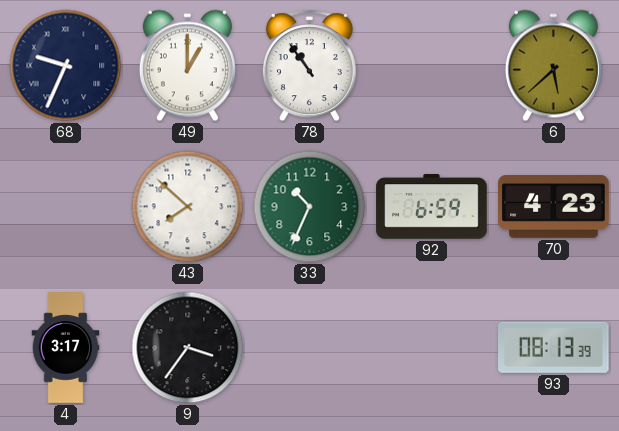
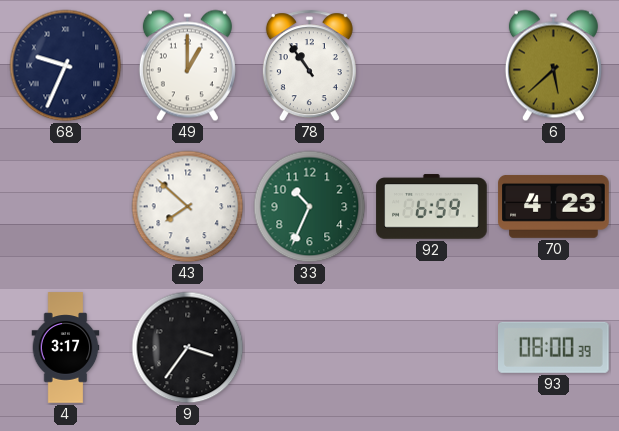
93: 08:13 -> 08:00 (554, 347)
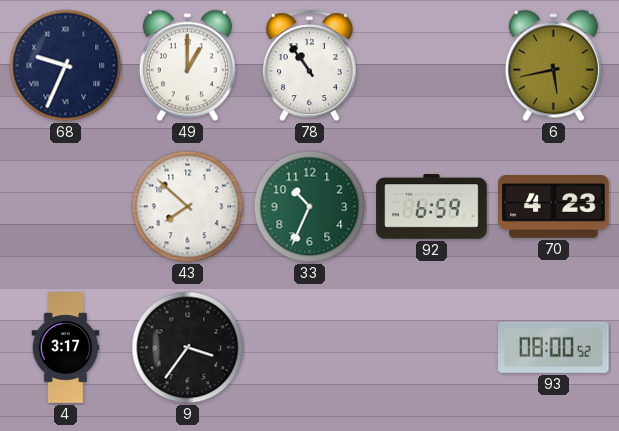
6: 5:38 -> 5:43 (553, 66)
93: 08:00:39 -> 08:00:52 (554, 347)
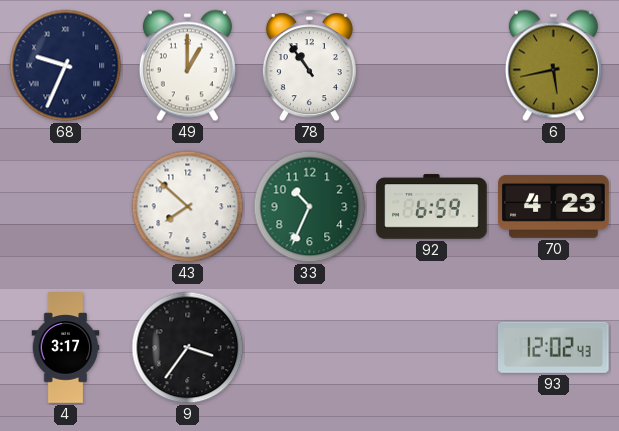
93: 08:00 -> 12:02 (554, 347)
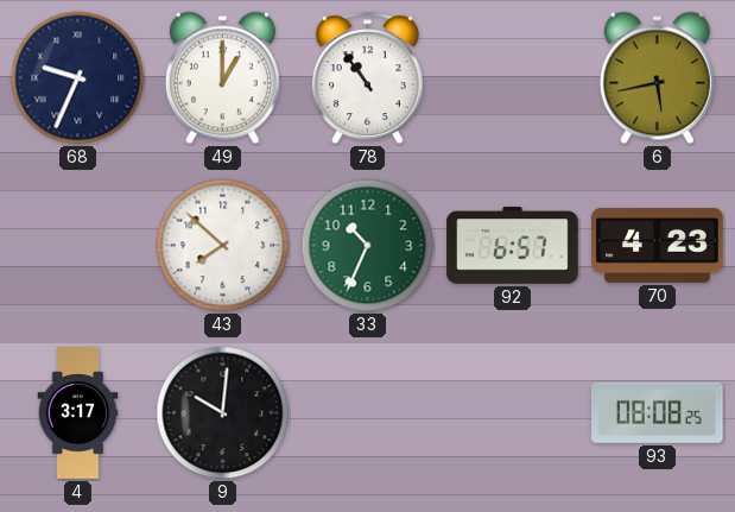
92: 6:59 -> 6:57 (513, 246)
9: 3:36 -> 10:01 (223, 413)
93: 12:02 -> 08:08 (658, 412)
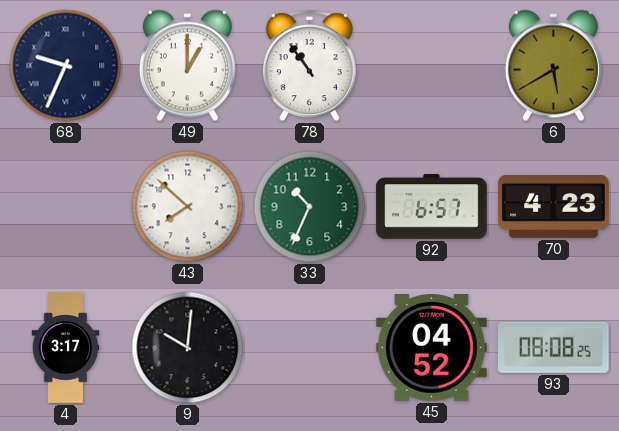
6: 5:43 -> 5:40 (553, 66)
45: none -> 04:52 (432, 348)
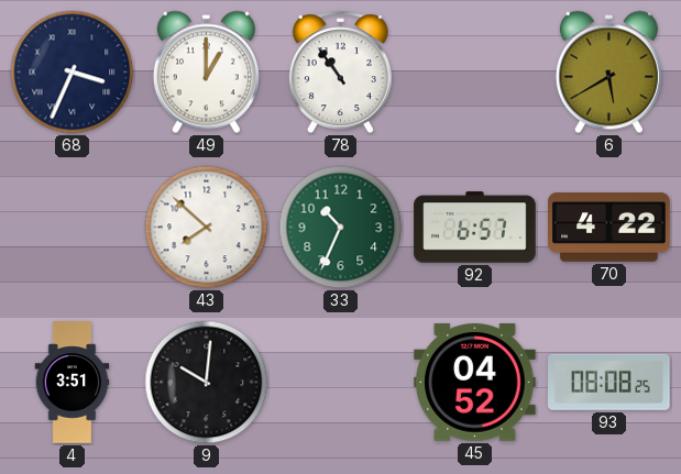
68: 9:34 -> 3:34 (73, 73)
70: 4:23 -> 4:22 (609, 228)
4: 3:17 -> 3:51 (73, 383)
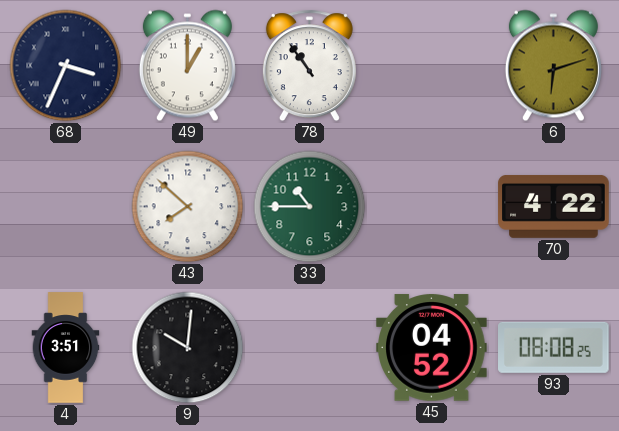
6: 5:40 -> 6:12 (553, 66)
33: 10:34 -> 10:45 (310, 207)
92: 6:57 -> none (475, 228)
